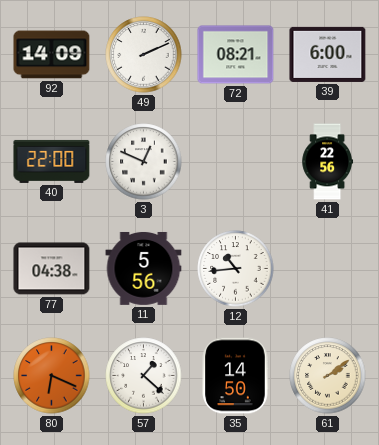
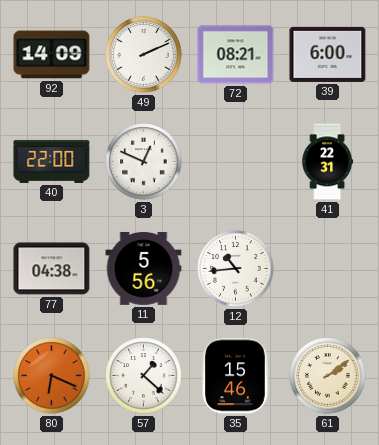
41: 22:56 -> 22:31 (328, 162)
35: 14:50 -> 15:46 (235, 376)
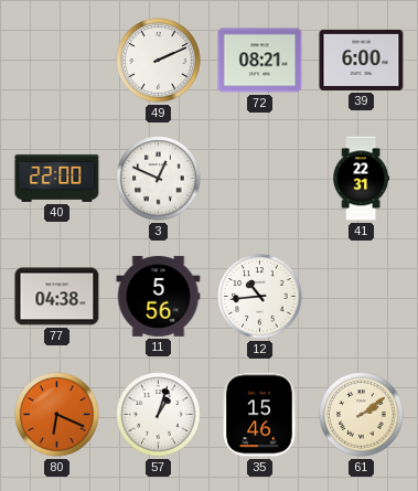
92: 14:09 -> none (52, 55)
57: 1:22 -> 1:03 (159, 415)
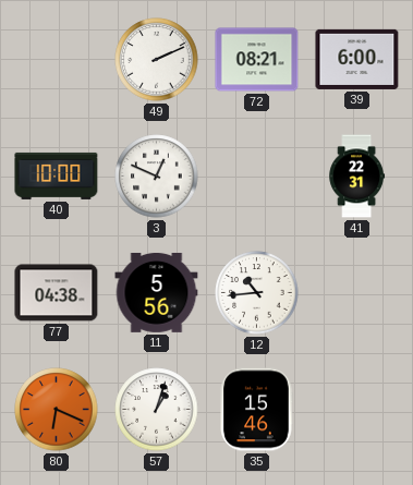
40: 22:00 -> 10:00 (57, 175)
61: 2:09 -> none (362, 415)
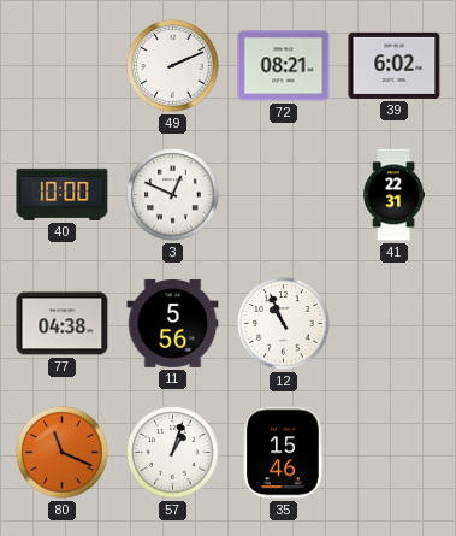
39: 6:00 -> 6:02 (395, 65)
12: 10:44 -> 10:56 (284, 324)
80: 6:19 -> 11:19 (63, 453)
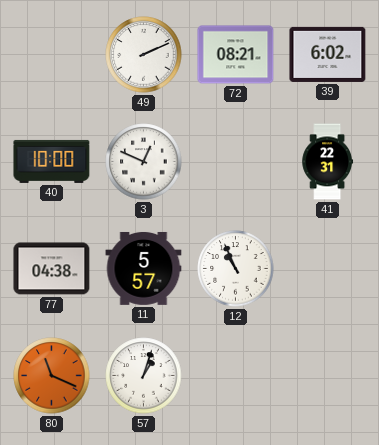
11: 5:56 -> 5:57 (144, 268)
35: 15:46 -> none (283, 453)
